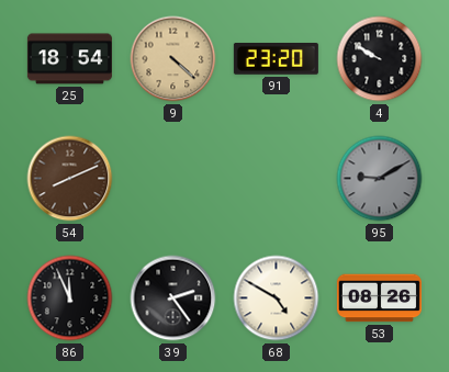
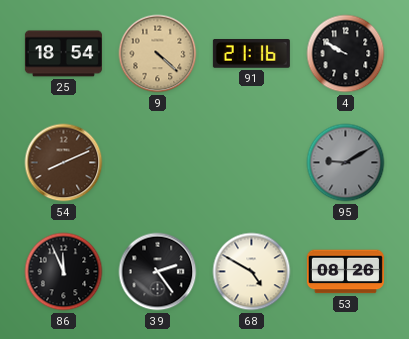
91: 23:20 -> 21:16 (251, 54)
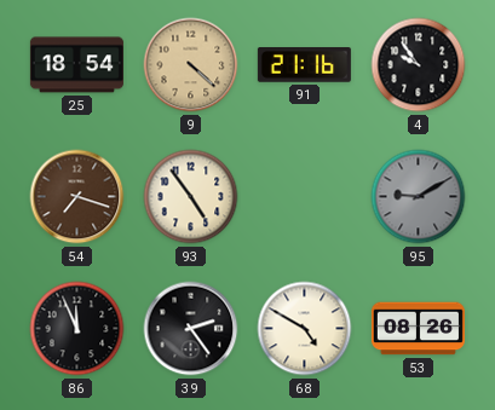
4: 9:50 -> 9:54 (419, 65)
54: 8:11 -> 7:18 (77, 197)
93: none -> 4:54 (191, 197)
